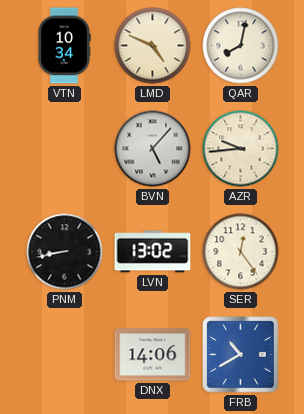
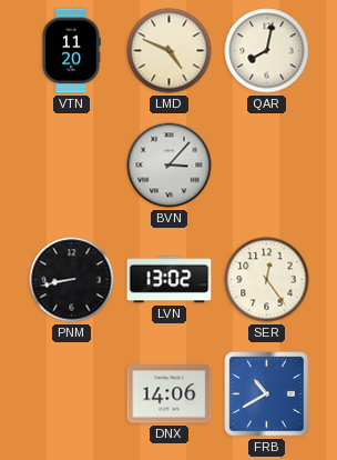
VTN: 10:34 -> 11:20 (71, 51)
BVN: 5:07 -> 3:07 (170, 166)
AZR: 9:44 -> none (241, 149)
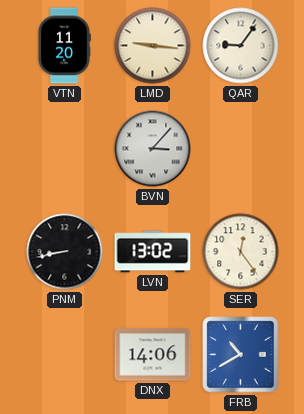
LMD: 4:49 -> 9:16 (153, 46)
QAR: 8:02 -> 9:06 (241, 46)
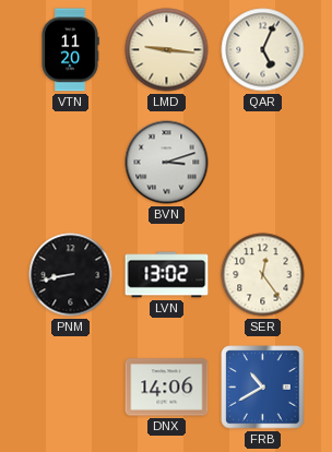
QAR: 9:06 -> 5:04 (263, 50)
BVN: 3:07 -> 3:12 (167, 163)
